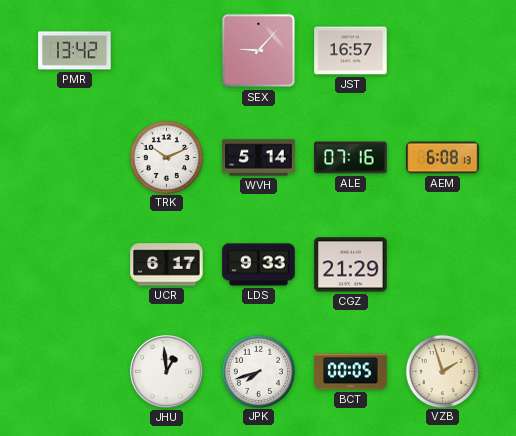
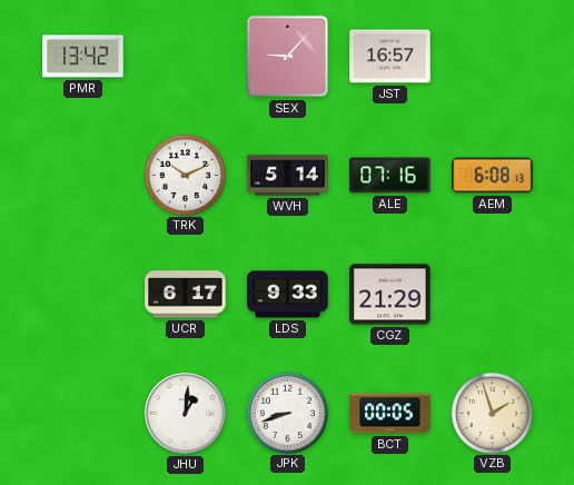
JHU: 12:59 -> 1:01 (186, 414)
JPK: 7:42 -> 8:42 (287, 413)
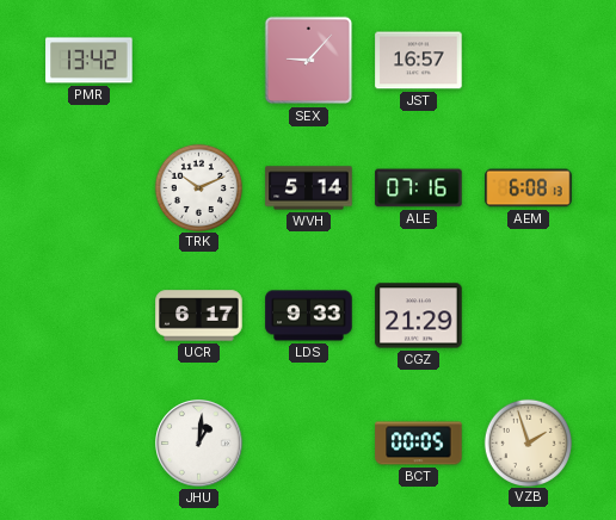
JPK: 8:42 -> none (287, 413)
